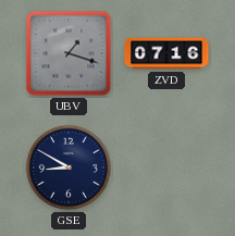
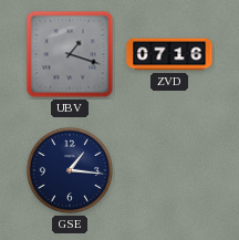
GSE: 8:50 -> 1:16 (70, 170)
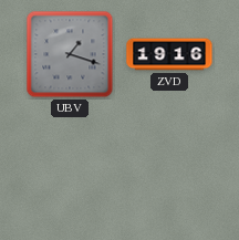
ZVD: 07:16 -> 19:16 (169, 54)
GSE: 1:16 -> none (70, 170)
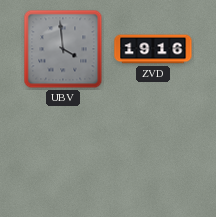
UBV: 1:18 -> 3:59 (63, 49)
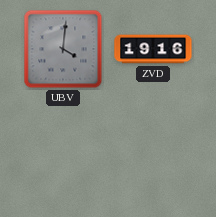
UBV: 3:59 -> 4:01 (63, 49)
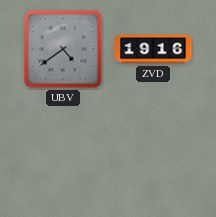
UBV: 4:01 -> 4:39 (63, 49)
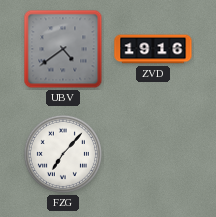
FZG: none -> 7:07 (63, 154)
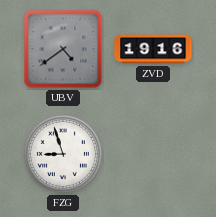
FZG: 7:07 -> 8:57 (63, 154)
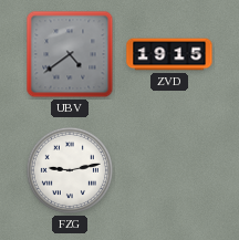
ZVD: 19:16 -> 19:15 (169, 54)
FZG: 8:57 -> 9:13 (70, 170)
